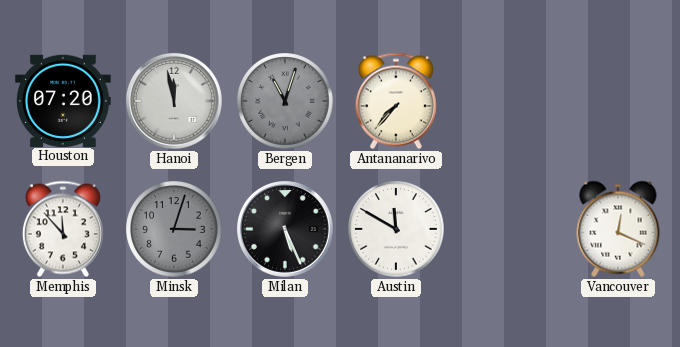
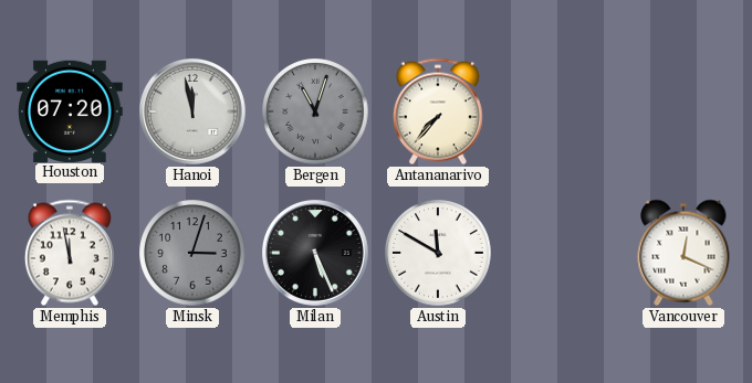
Memphis: 11:53 -> 11:58 (70, 253)
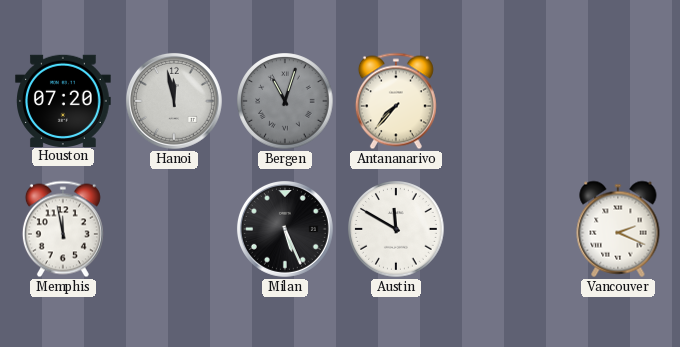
Minsk: 3:03 -> none (192, 253)
Vancouver: 12:19 -> 2:19 (618, 229)
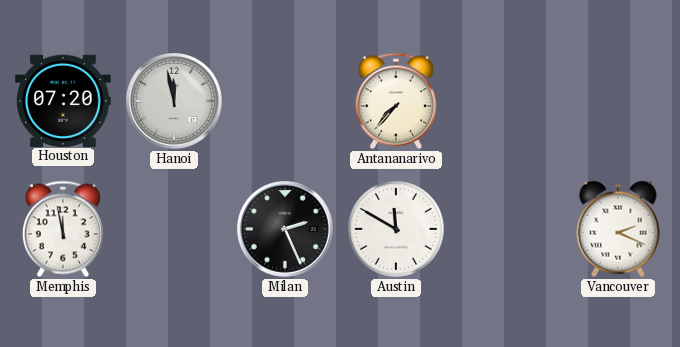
Bergen: 11:03 -> none (285, 101)
Milan: 5:26 -> 2:26 (285, 229)
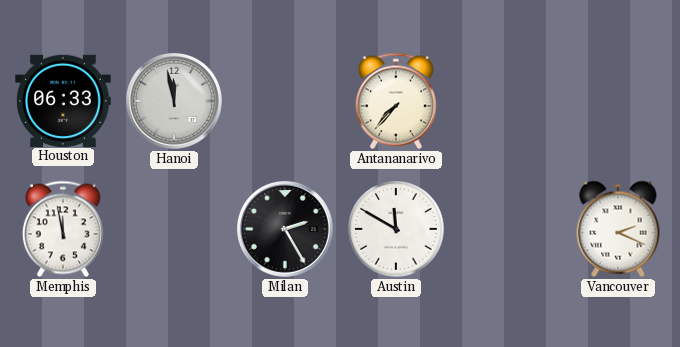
Houston: 07:20 -> 06:33 (63, 100)
Milan: 2:26 -> 2:25 (285, 229)
